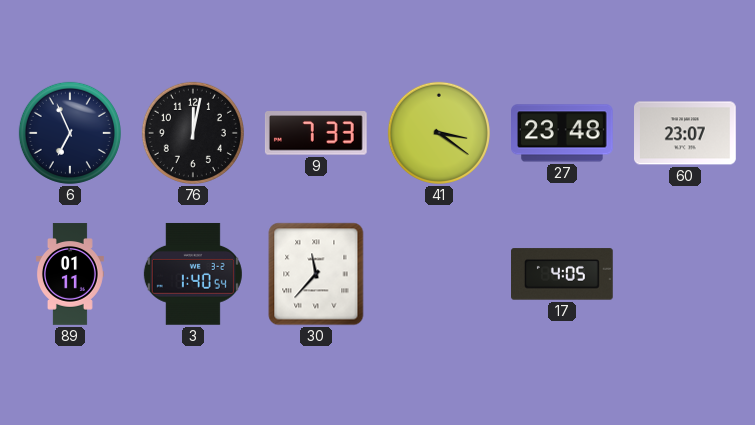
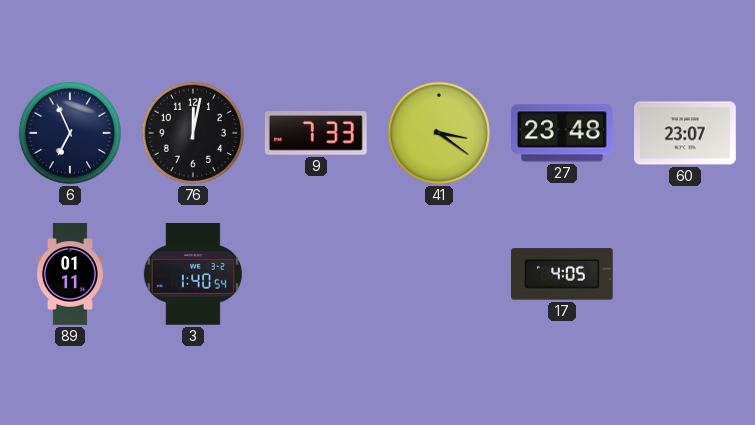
30: 11:37 -> none (316, 274)
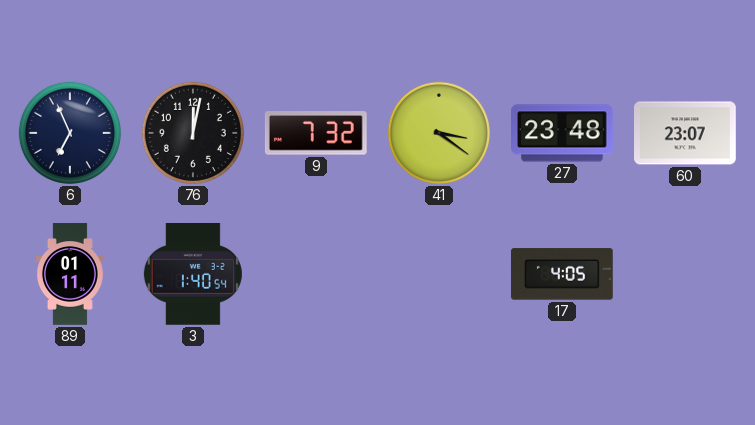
9: 7:33 -> 7:32 (316, 133)
